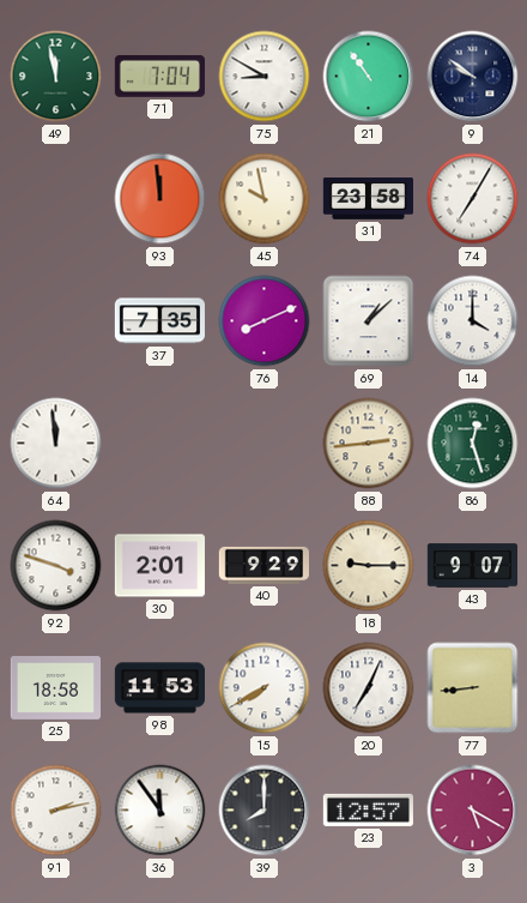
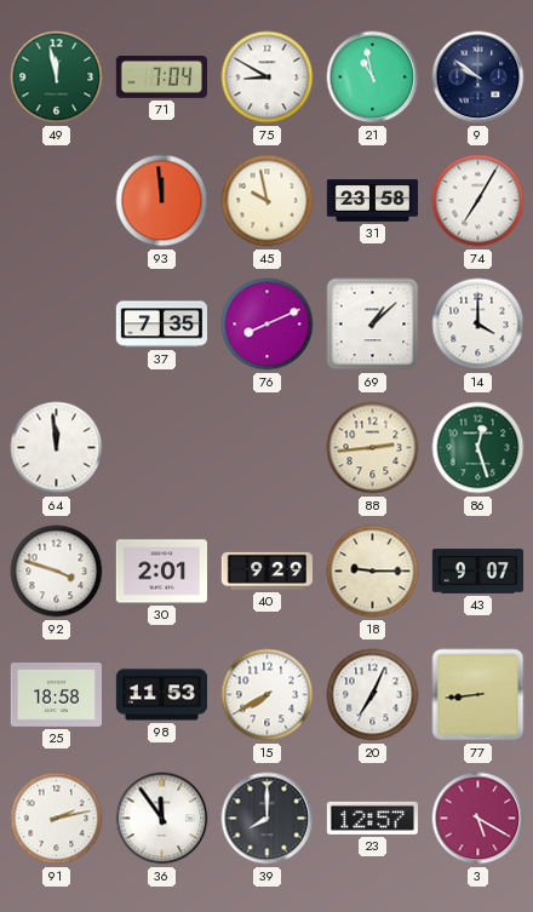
21: 10:54 -> 10:58 (373, 78)
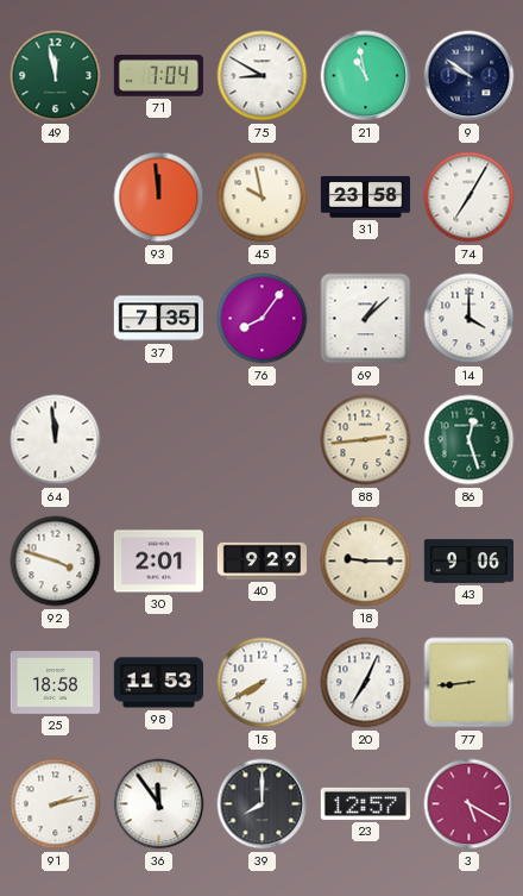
76: 8:11 -> 8:06 (263, 319)
43: 9:07 -> 9:06 (468, 562)
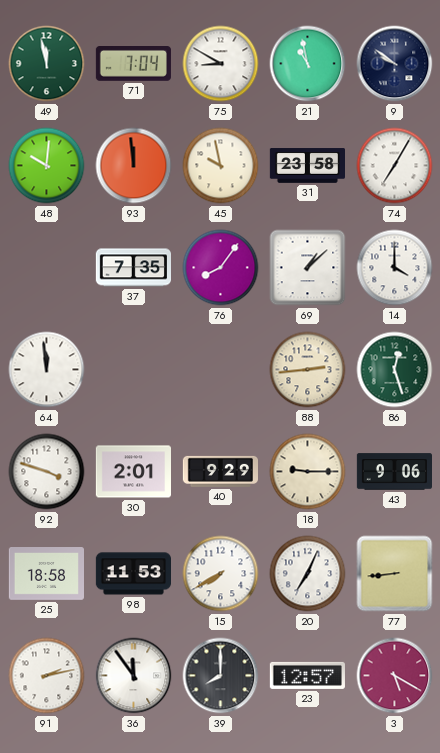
48: none -> 10:01 (47, 166)
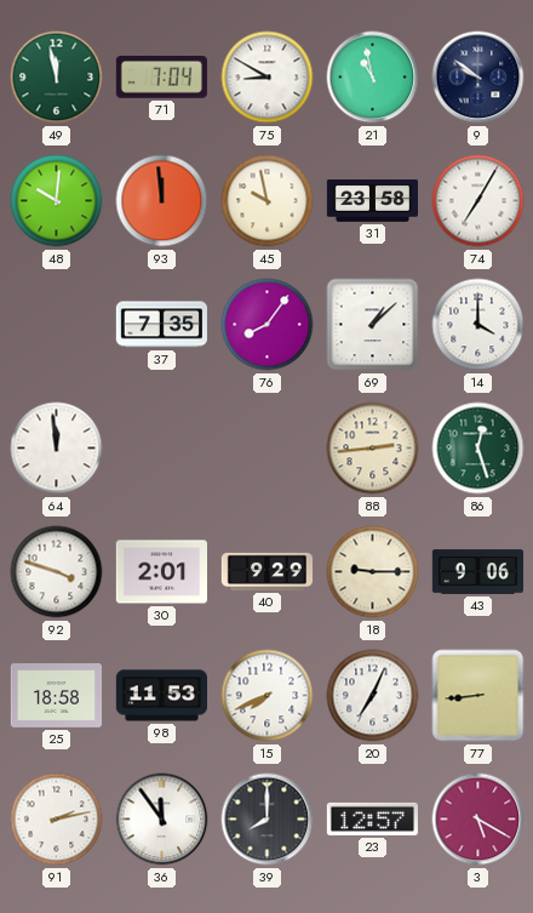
15: 7:40 -> 7:41 (268, 696)
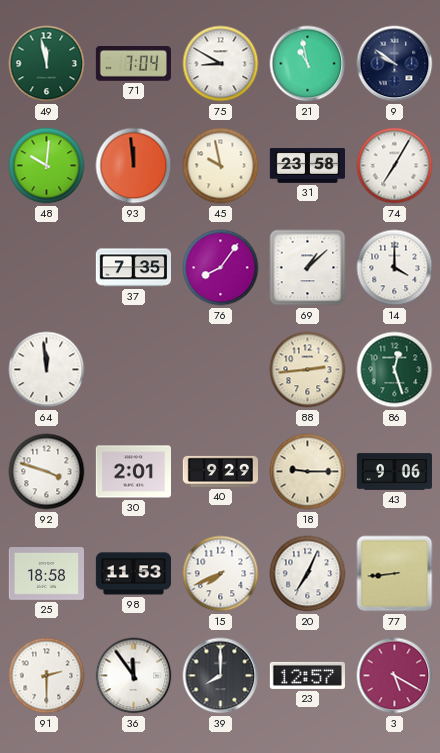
91: 2:13 -> 2:30 (47, 676)
